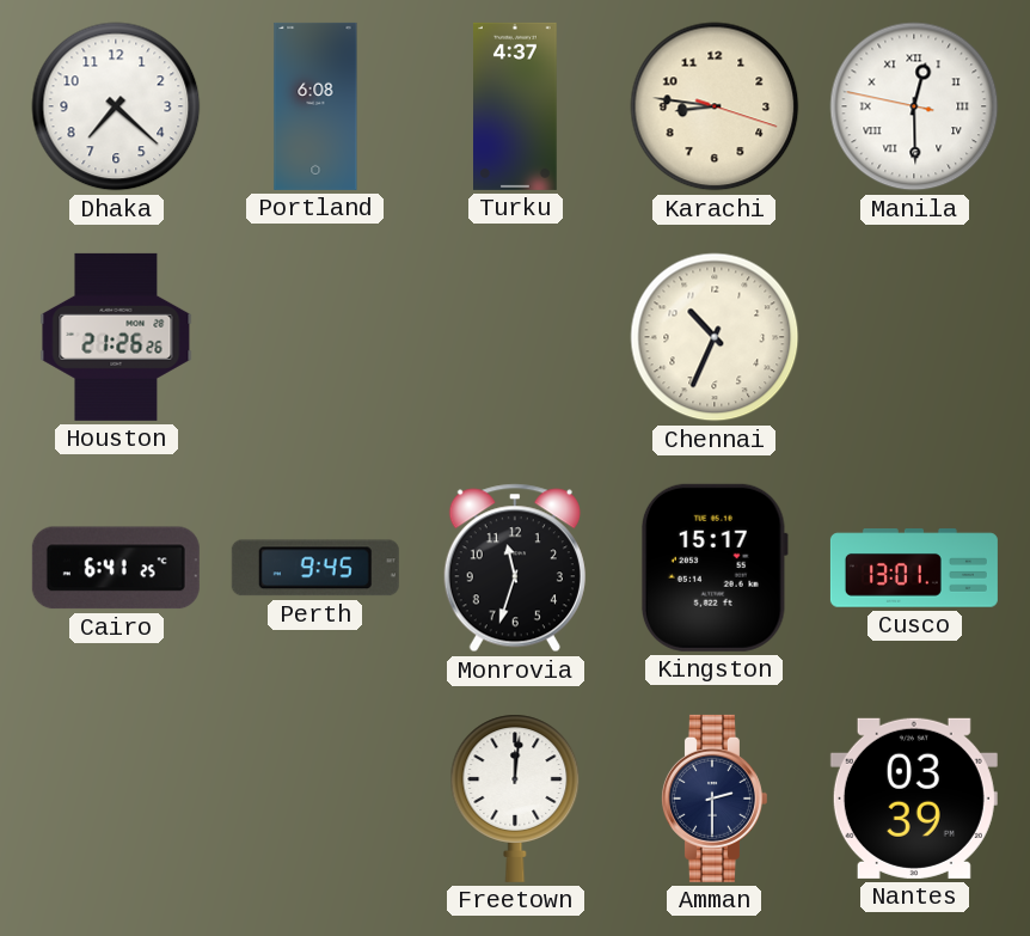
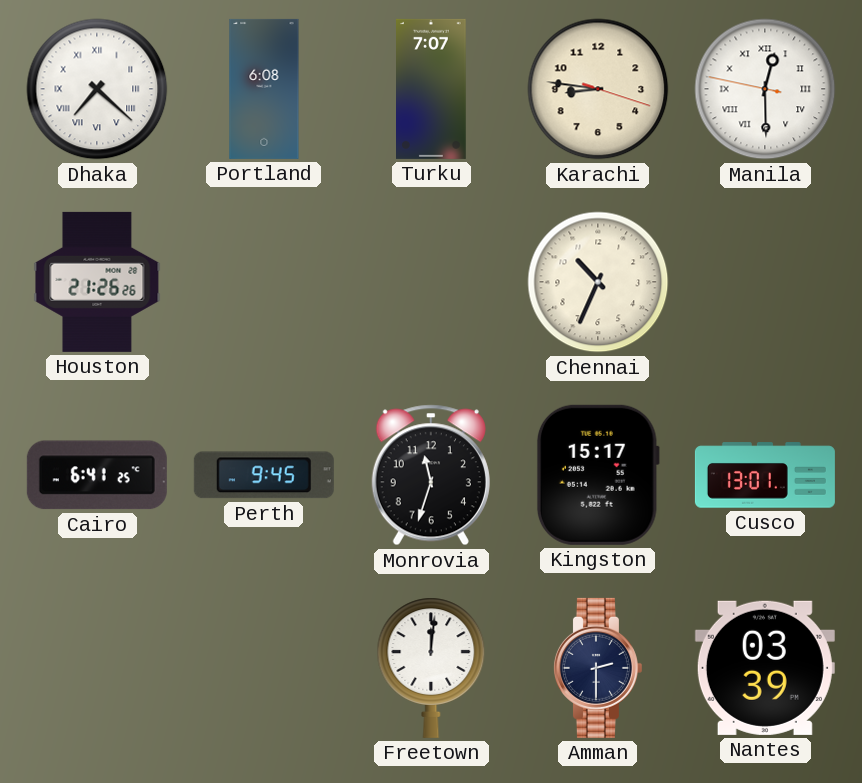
Dhaka numerals: Arabic -> Roman (97, 89)
Turku: 4:37 -> 7:07 (432, 89)
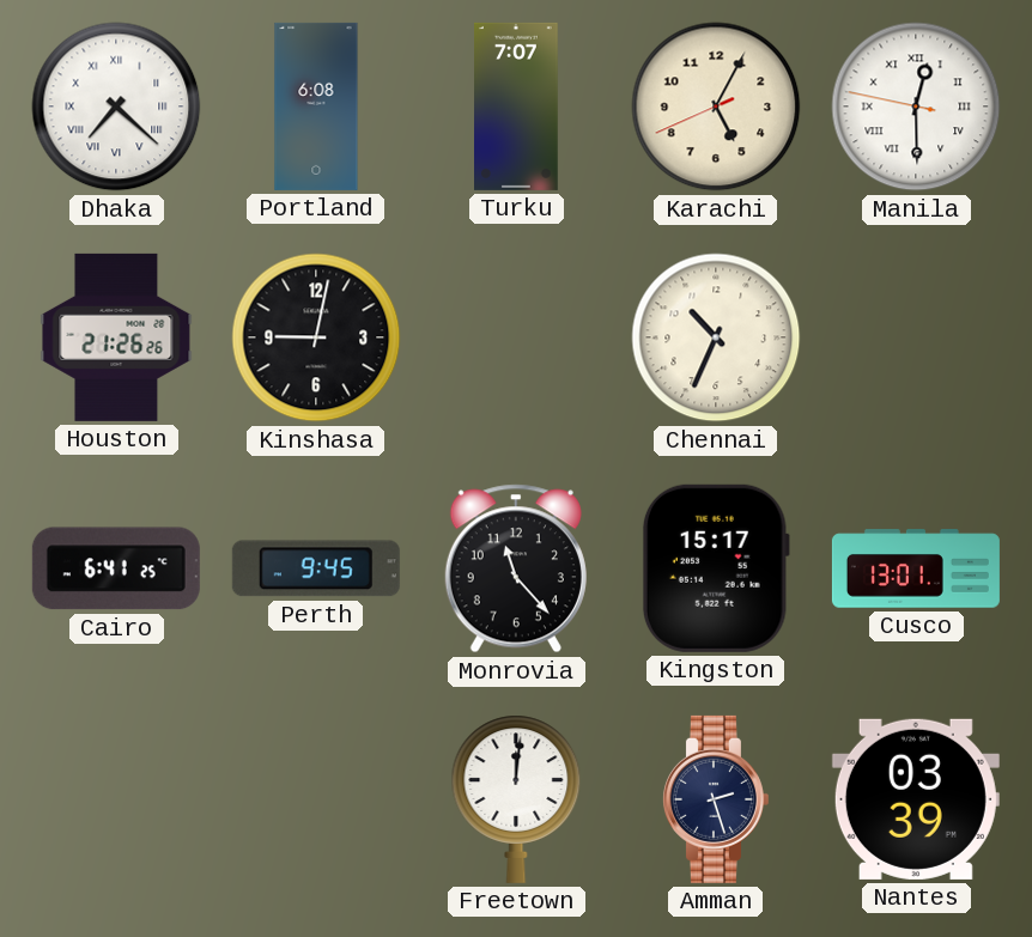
Karachi: 8:46 -> 5:04 (716, 107)
Kinshasa: none -> 9:02 (316, 337)
Monrovia: 11:33 -> 11:23 (516, 568)
Amman: 2:30 -> 2:27 (715, 799)
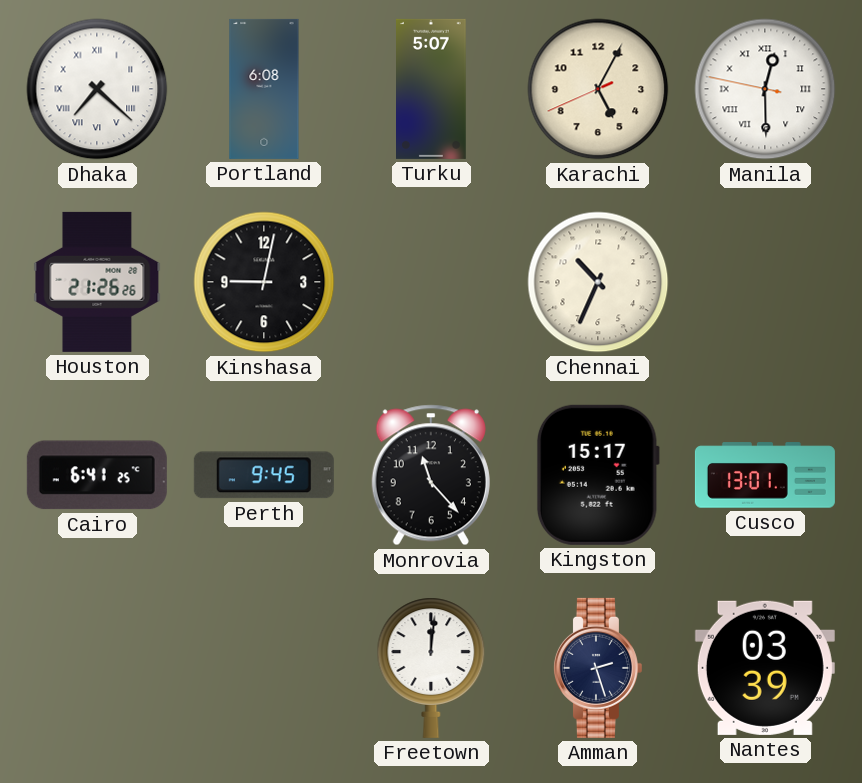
Turku: 7:07 -> 5:07 (432, 89)
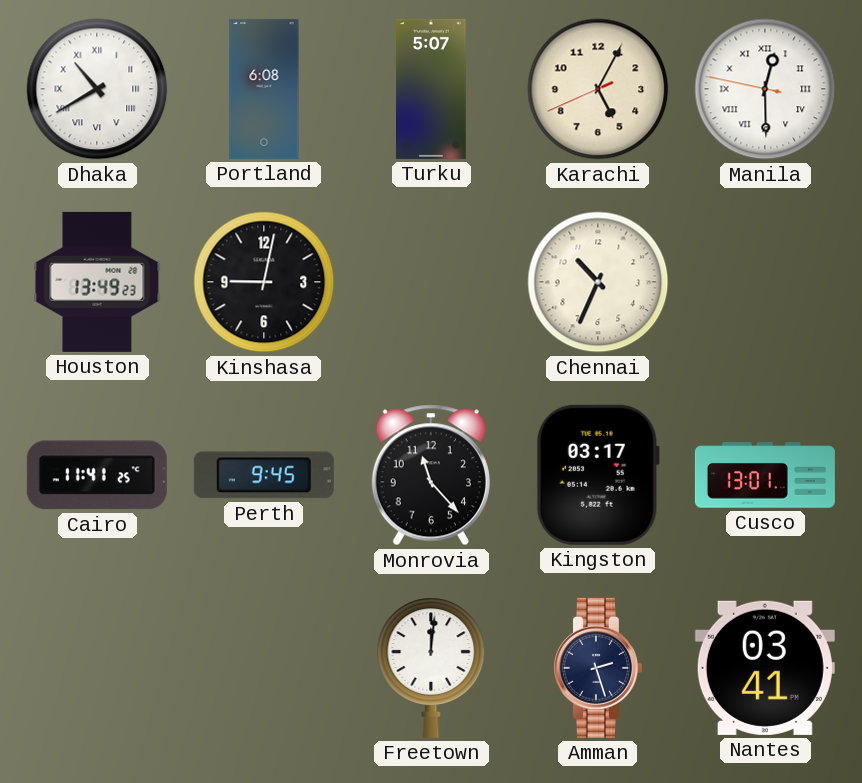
Dhaka: 7:22 -> 10:40 (97, 89)
Houston: 21:26 -> 13:49 (97, 282)
Cairo: 6:41 -> 11:41 (97, 475)
Kingston: 15:17 -> 03:17 (598, 475)
Nantes: 03:39 -> 03:41 (765, 668)
